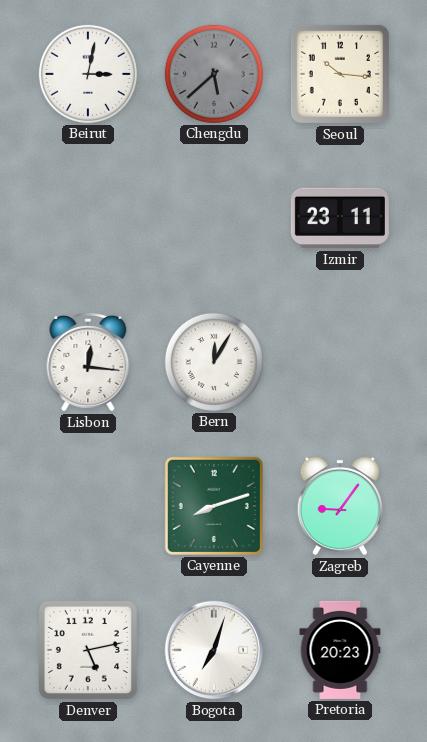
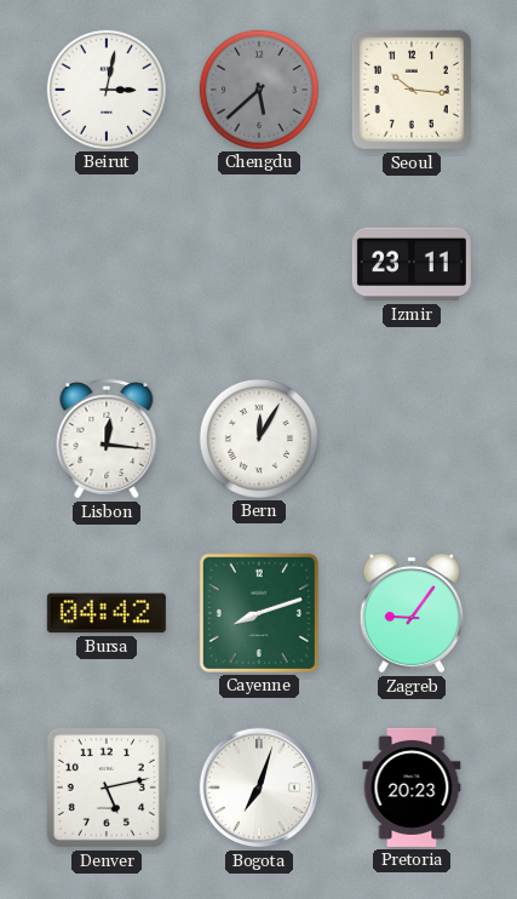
Bursa: none -> 04:42 (107, 613)
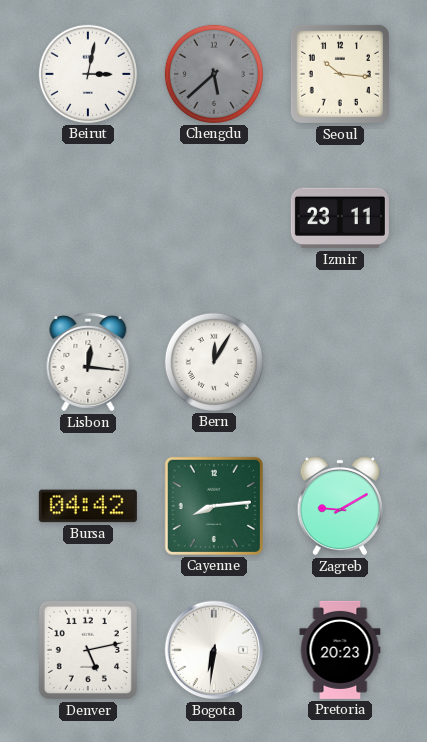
Cayenne: 8:12 -> 8:14 (214, 506)
Zagreb: 9:06 -> 9:10 (339, 506)
Bogota: 7:03 -> 6:31 (214, 650)
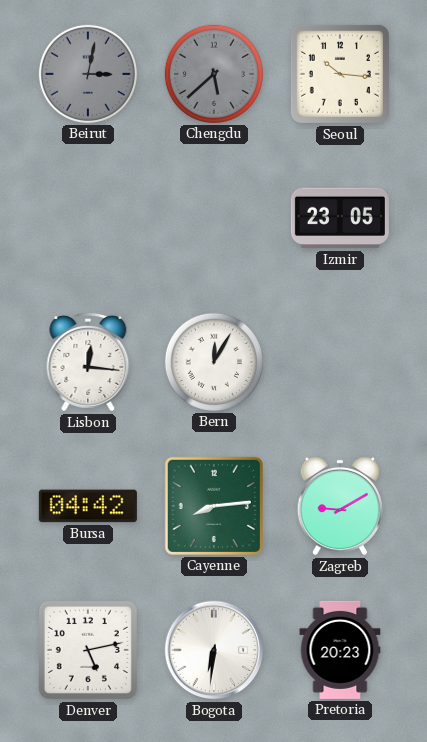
Beirut dial: white -> grey (88, 74)
Izmir: 23:11 -> 23:05 (340, 218)
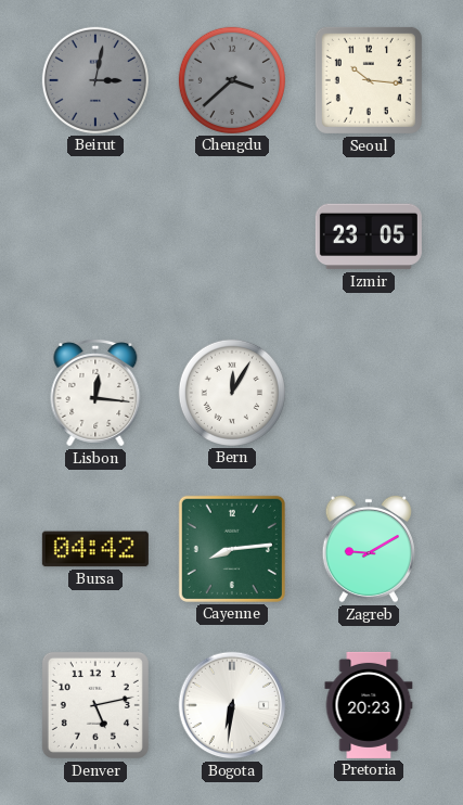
Chengdu: 5:38 -> 3:38 (232, 80)
